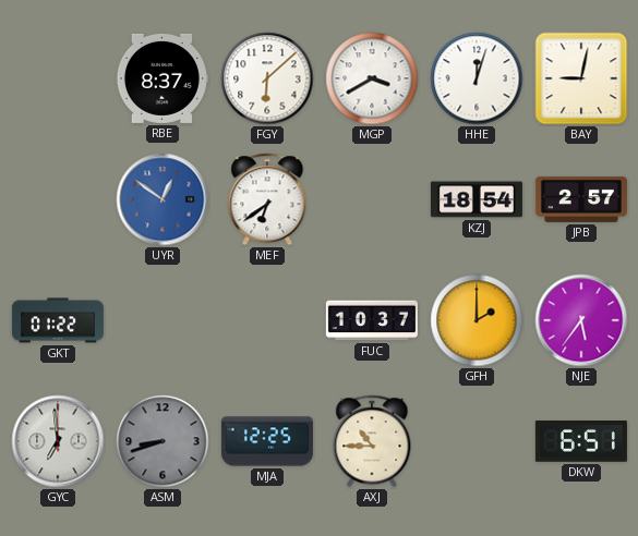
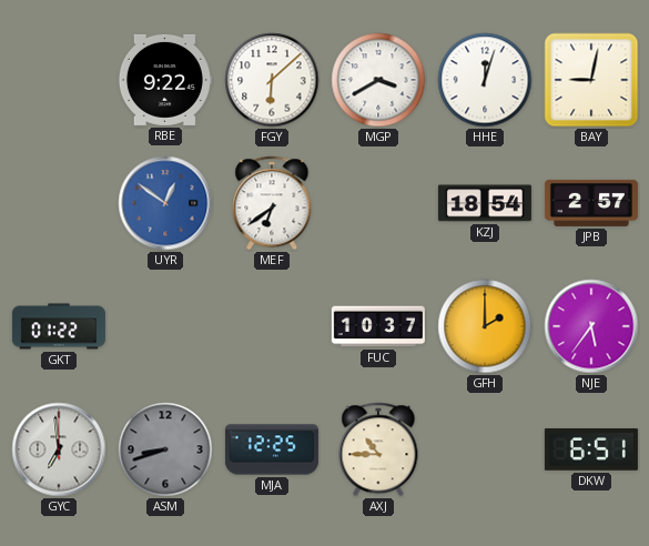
RBE: 8:37 -> 9:22 (164, 80)
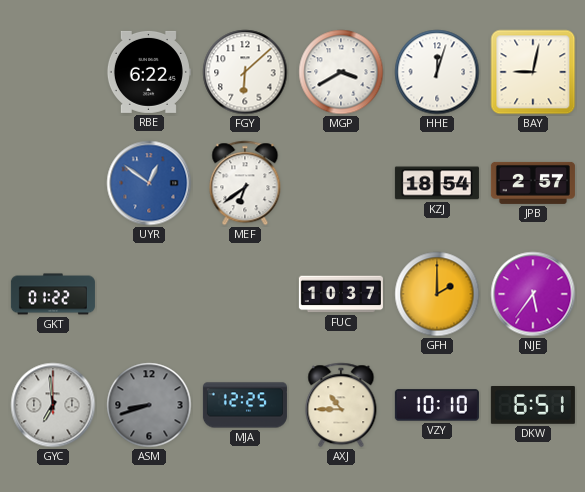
RBE: 9:22 -> 6:22 (148, 72)
VZY: none -> 10:10 (437, 405)
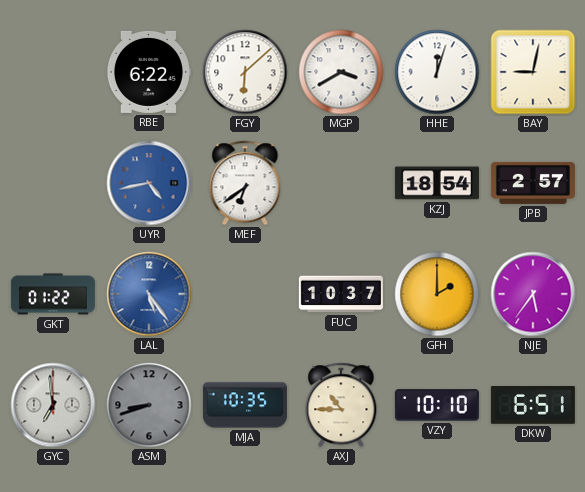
UYR: 12:51 -> 4:43 (149, 183)
LAL: none -> 5:24 (149, 294)
MJA: 12:25 -> 10:35 (245, 405)
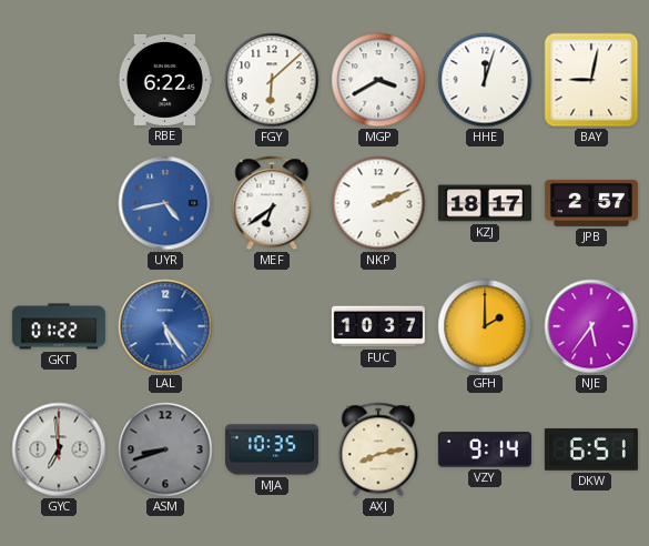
NKP: none -> 2:11 (378, 203)
KZJ: 18:54 -> 18:17 (485, 203)
AXJ: 10:45 -> 8:13 (378, 449)
VZY: 10:10 -> 9:14 (485, 449)
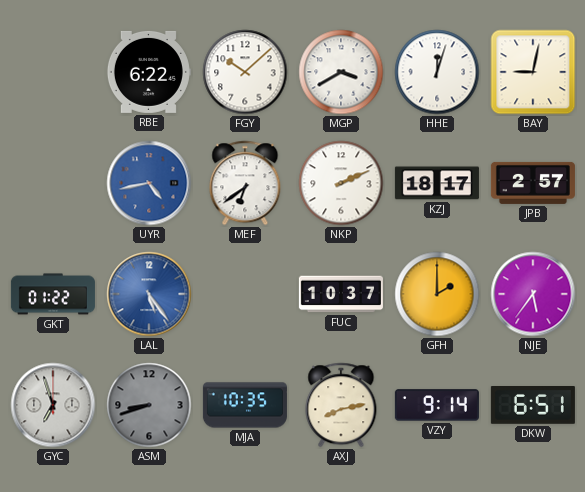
FGY: 6:08 -> 10:08 (245, 72)
GYC: 6:59 -> 6:57 (53, 405)
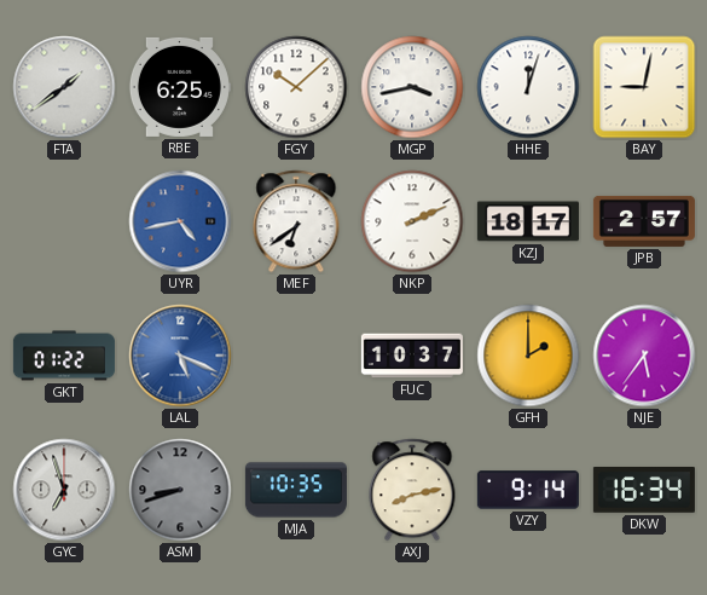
FTA: none -> 1:39 (64, 87)
RBE: 6:22 -> 6:25 (179, 87)
MGP: 3:40 -> 3:43 (412, 87)
LAL: 5:24 -> 5:19 (180, 356)
DKW: 6:51 -> 16:34 (644, 491)
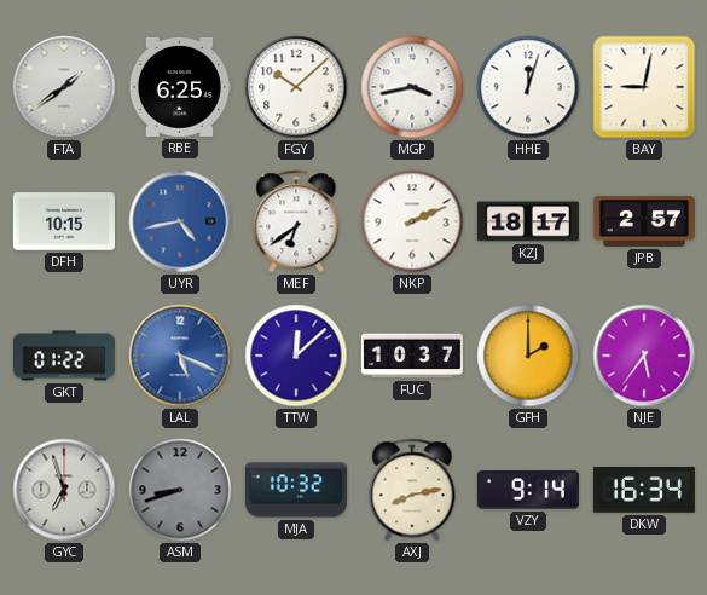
DFH: none -> 10:15 (64, 221)
TTW: none -> 12:08 (296, 356)
MJA: 10:35 -> 10:32 (296, 490)
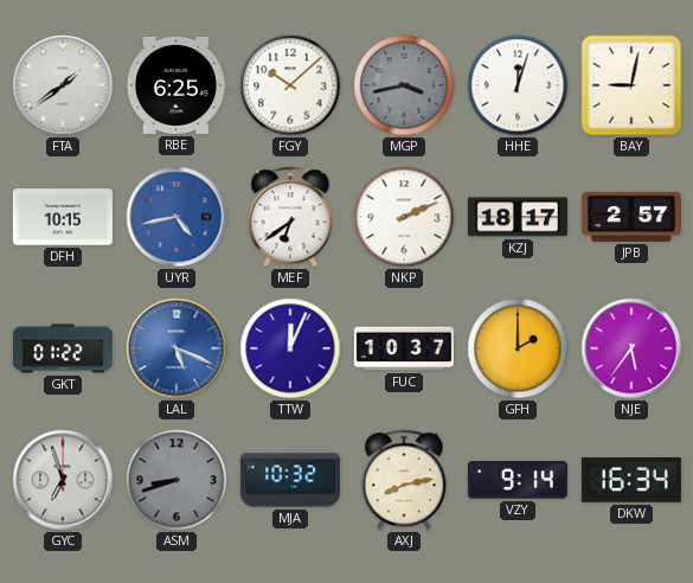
MGP dial: white -> grey (404, 85)
TTW: 12:08 -> 12:04 (290, 348)
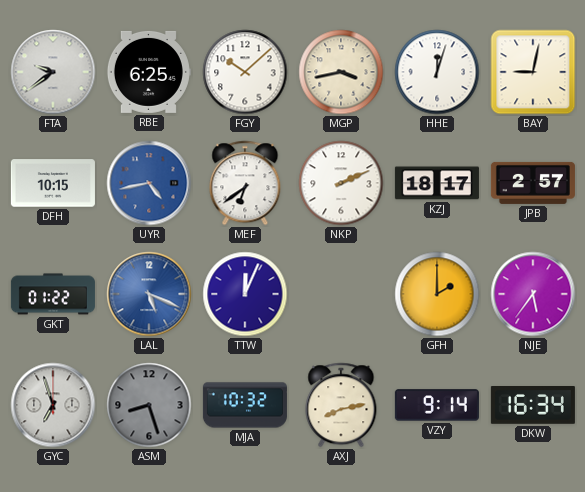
FTA: 1:39 -> 9:39 (53, 72)
MGP dial: grey -> cream (341, 72)
FUC: 10:37 -> none (404, 348)
ASM: 8:42 -> 8:27 (149, 405)
